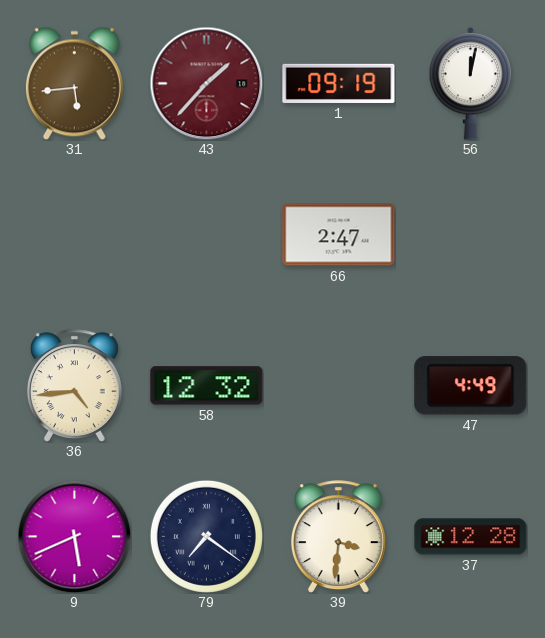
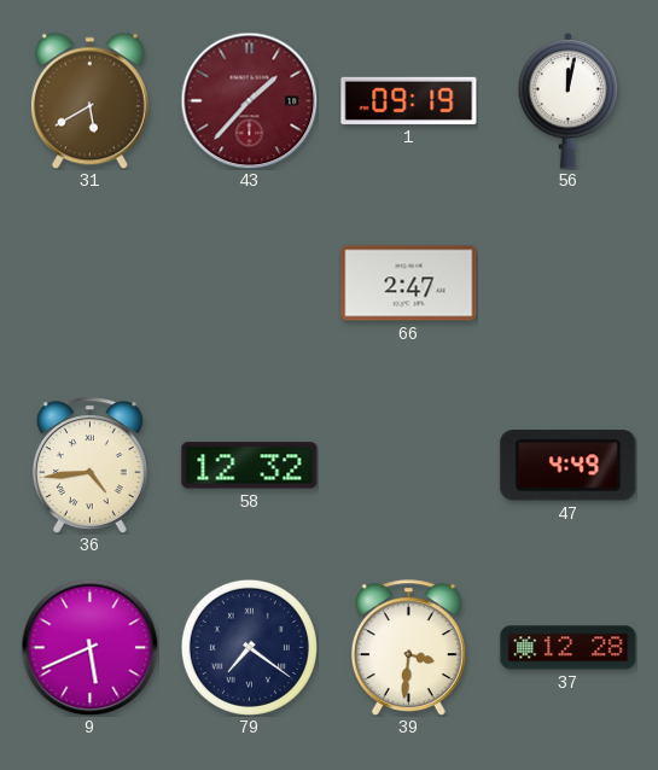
31: 5:44 -> 5:40 (89, 100)
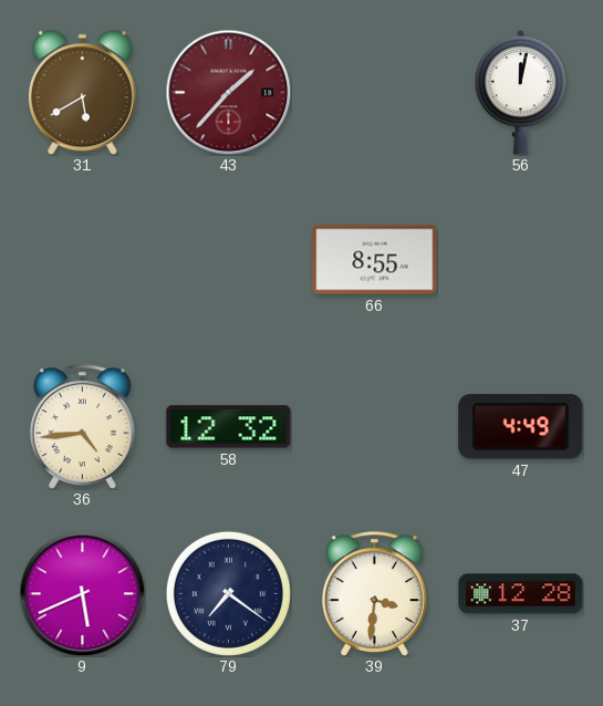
1: 09:19 -> none (409, 100)
66: 2:47 -> 8:55 (375, 260)
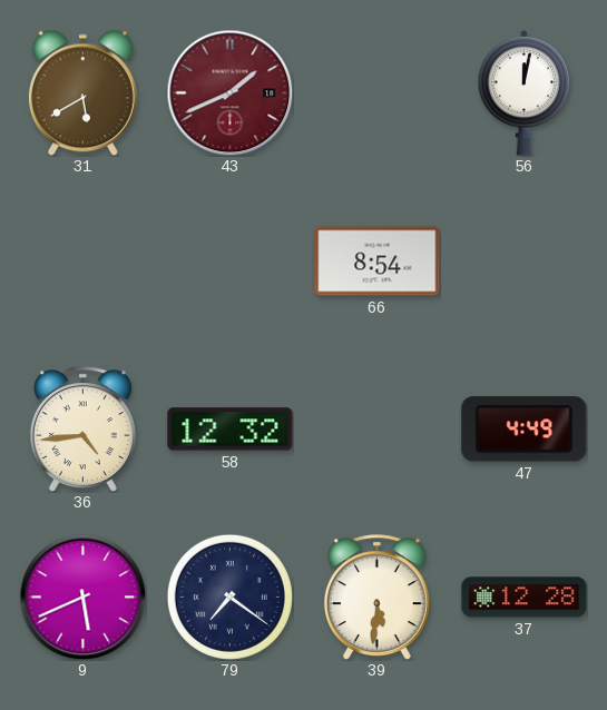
43: 1:37 -> 1:41 (229, 92)
66: 8:55 -> 8:54 (378, 262)
39: 3:31 -> 5:31 (376, 598)
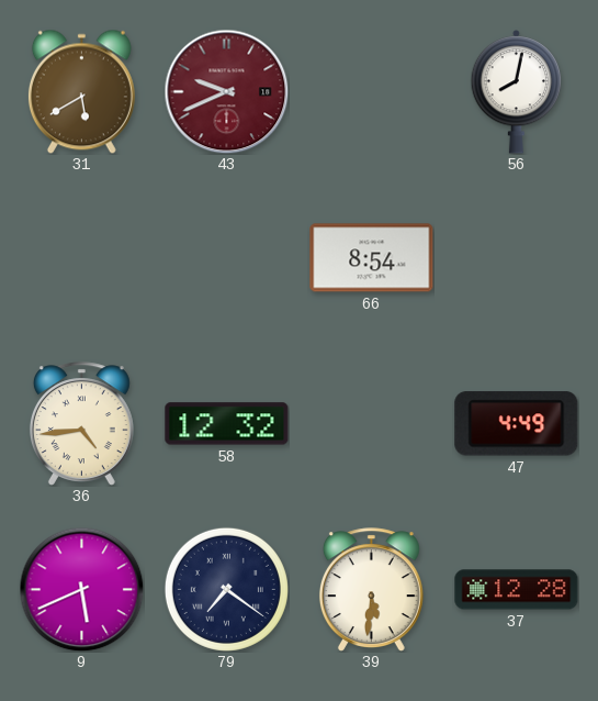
43: 1:41 -> 9:41 (226, 91)
56: 12:02 -> 8:02 (517, 92)
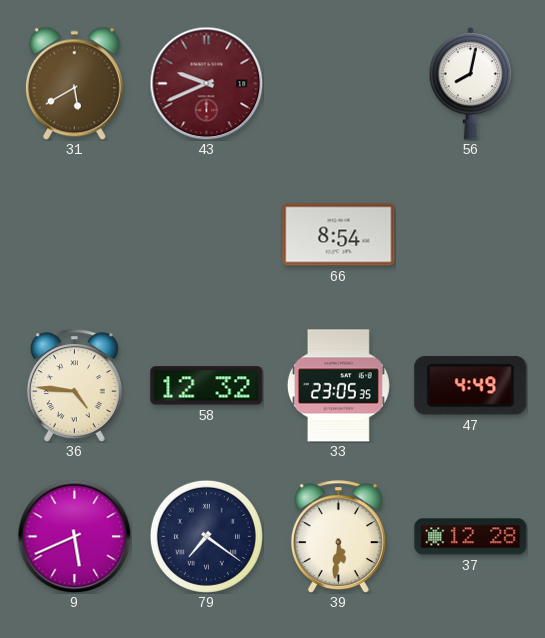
36: 4:44 -> 4:46 (74, 386)
33: none -> 23:05 (338, 386)
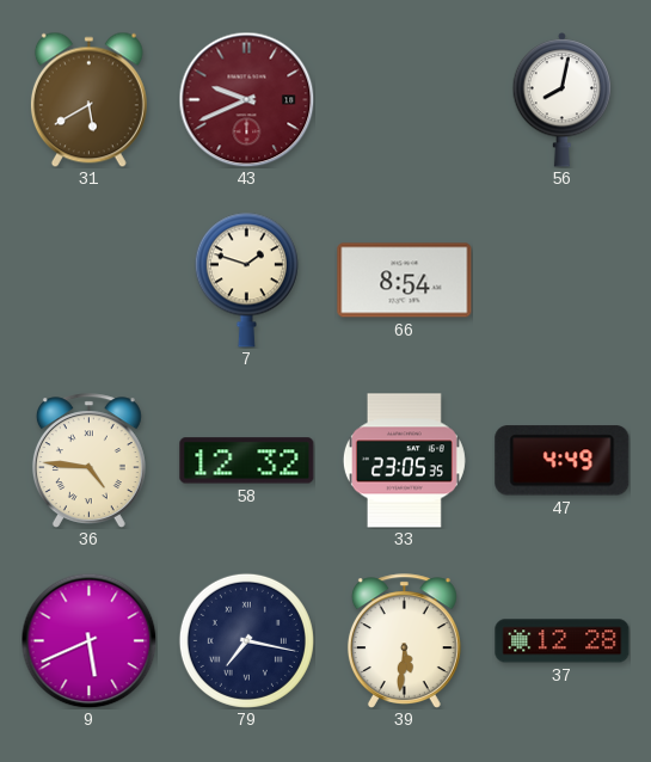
7: none -> 1:48 (246, 279)
79: 7:21 -> 7:17 (246, 640)
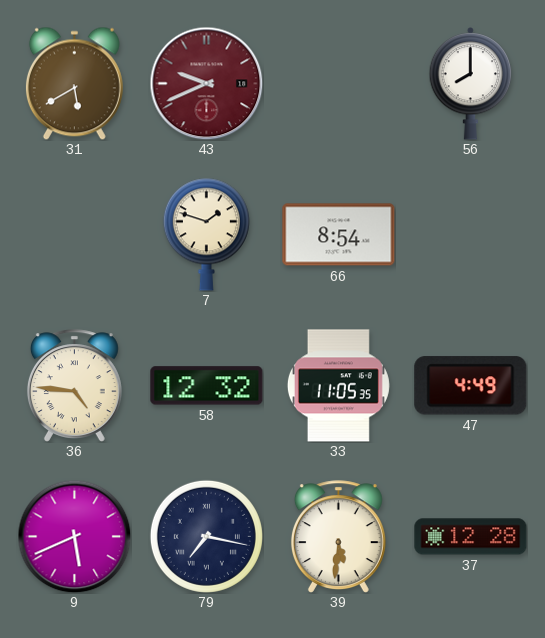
56: 8:02 -> 8:00 (471, 84)
33: 23:05 -> 11:05 (338, 386)
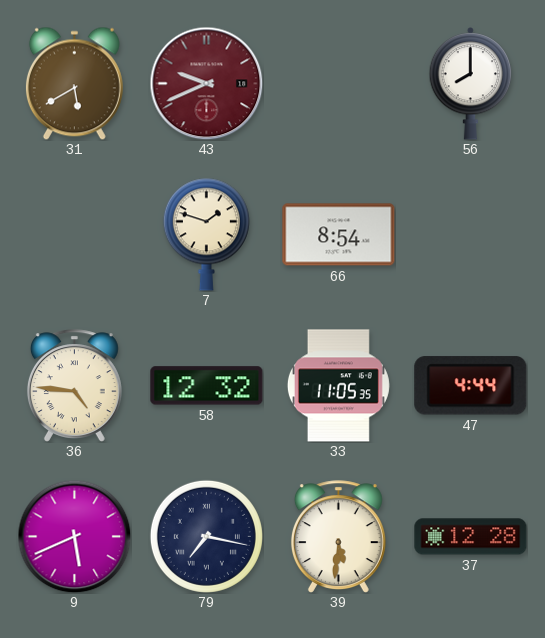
47: 4:49 -> 4:44 (471, 386)
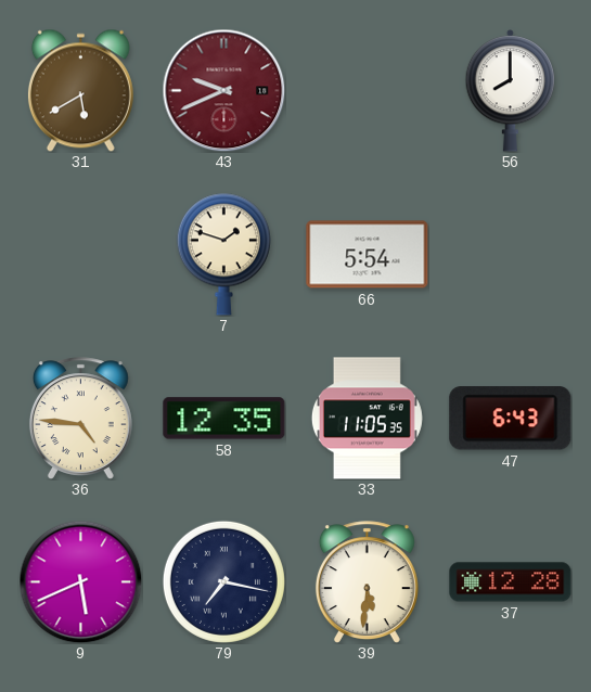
66: 8:54 -> 5:54 (368, 255)
58: 12:32 -> 12:35 (224, 419)
47: 4:44 -> 6:43 (511, 419)
